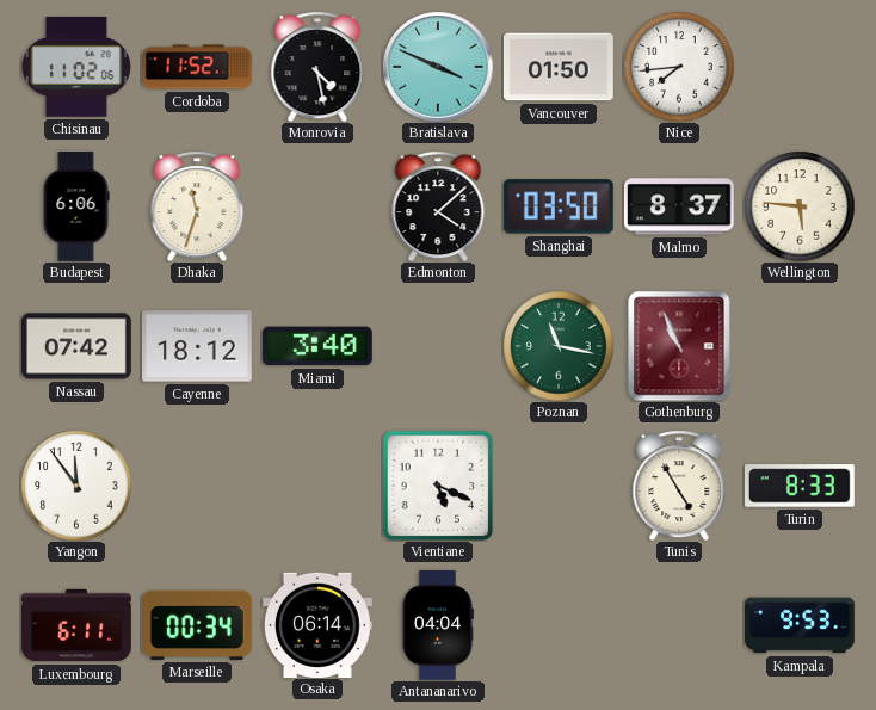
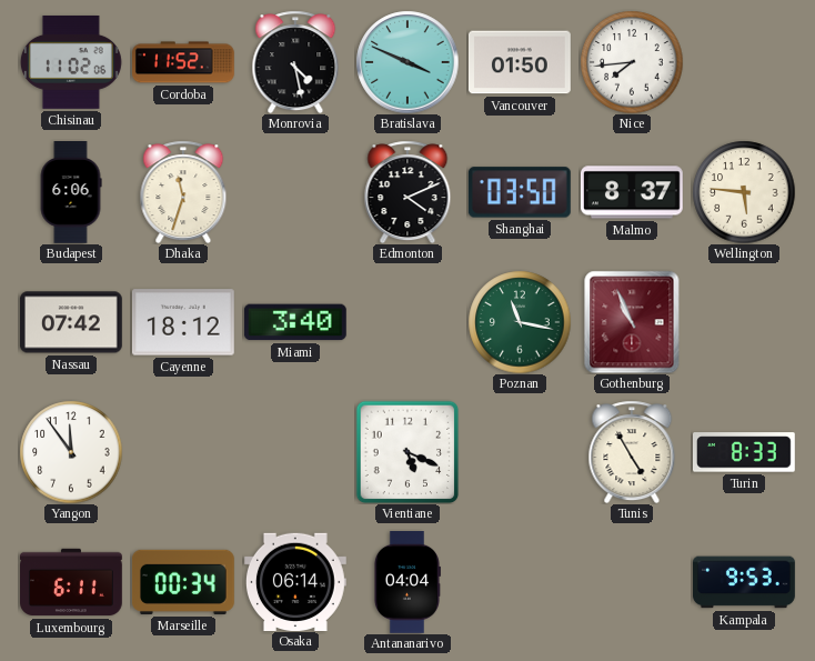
Edmonton: 4:08 -> 4:11 (407, 192)
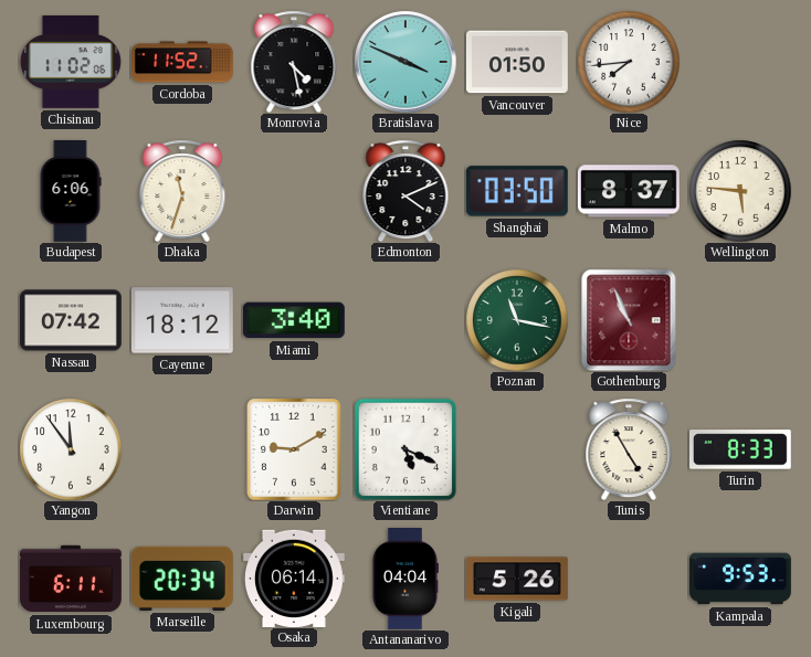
Darwin: none -> 9:10 (294, 449)
Marseille: 00:34 -> 20:34 (182, 579)
Kigali: none -> 5:26 (518, 579)
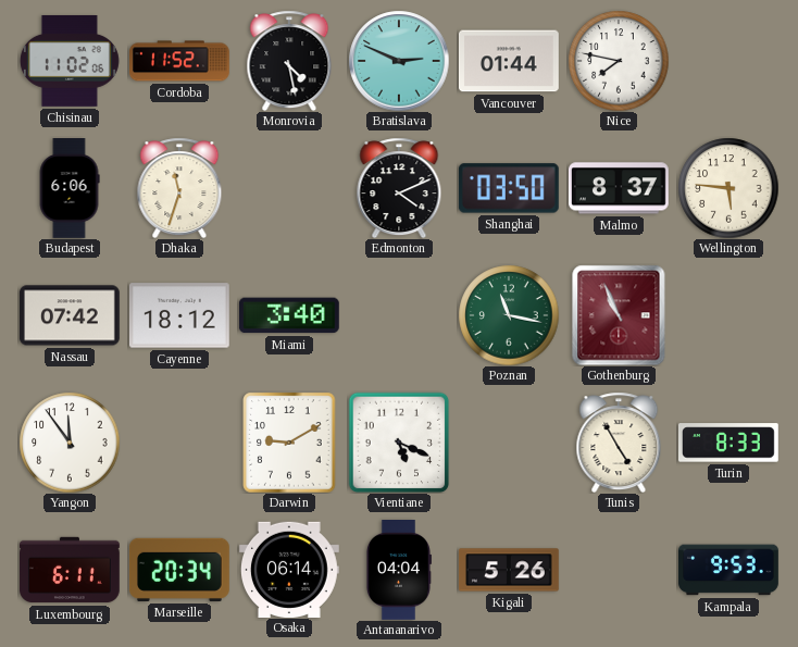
Bratislava: 3:49 -> 2:49 (399, 61)
Vancouver: 01:50 -> 01:44 (509, 61)
Nice: 7:44 -> 7:47 (619, 61)
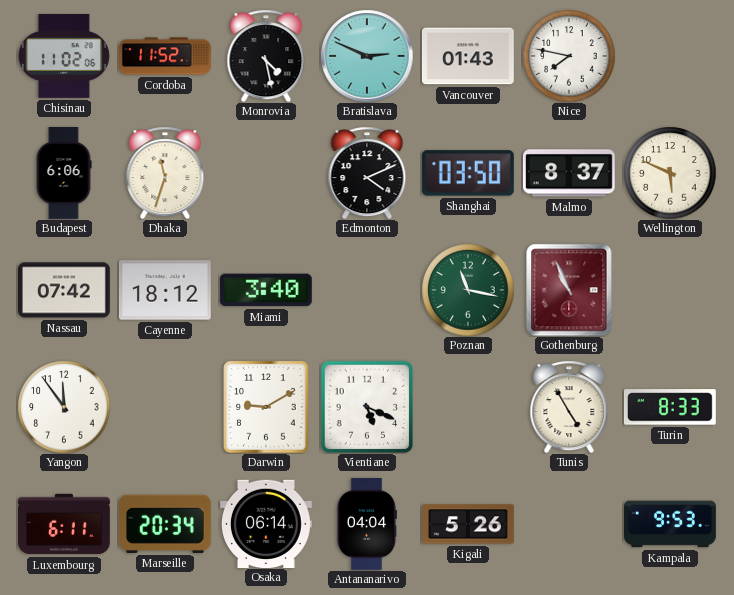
Vancouver: 01:44 -> 01:43 (468, 56)
Wellington: 5:46 -> 5:49 (670, 173)
